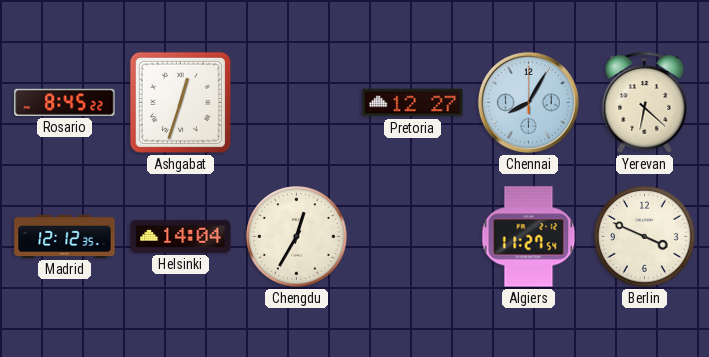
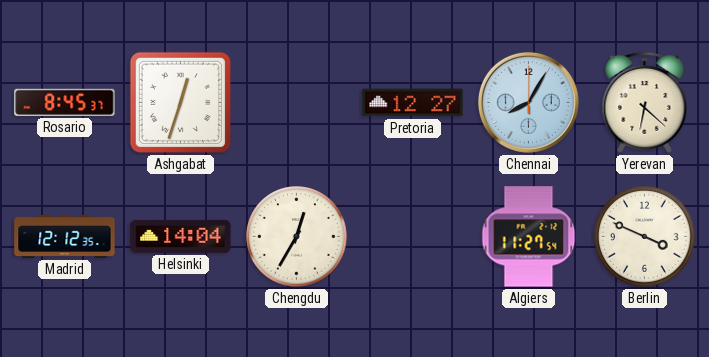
Rosario: 8:45:22 -> 8:45:37 (65, 102)
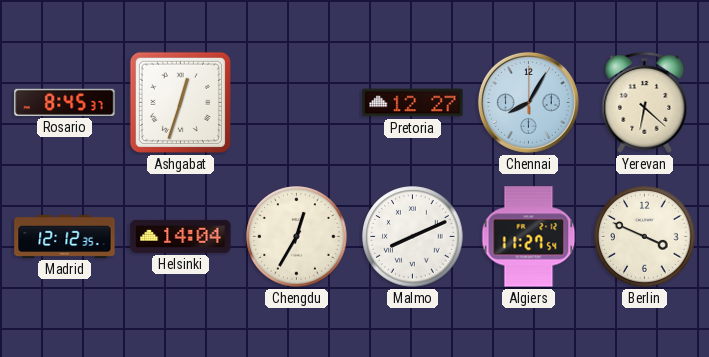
Malmo: none -> 8:11 (413, 237)
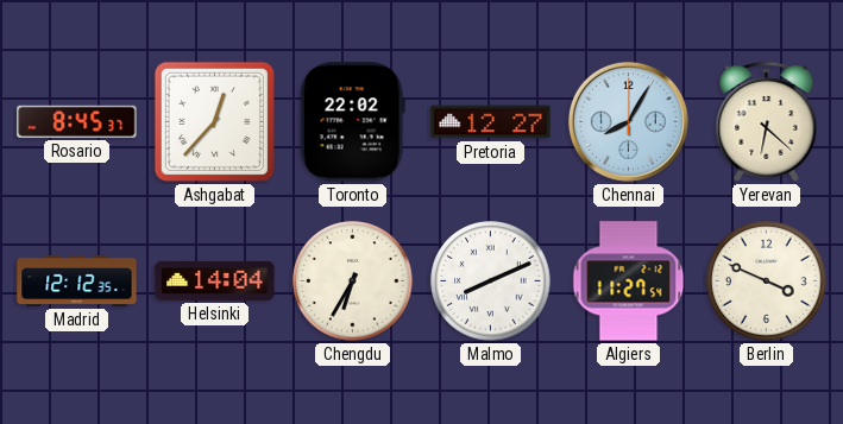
Ashgabat: 12:33 -> 12:37 (214, 121)
Toronto: none -> 22:02 (352, 122)
Chengdu: 12:35 -> 6:35 (353, 281)
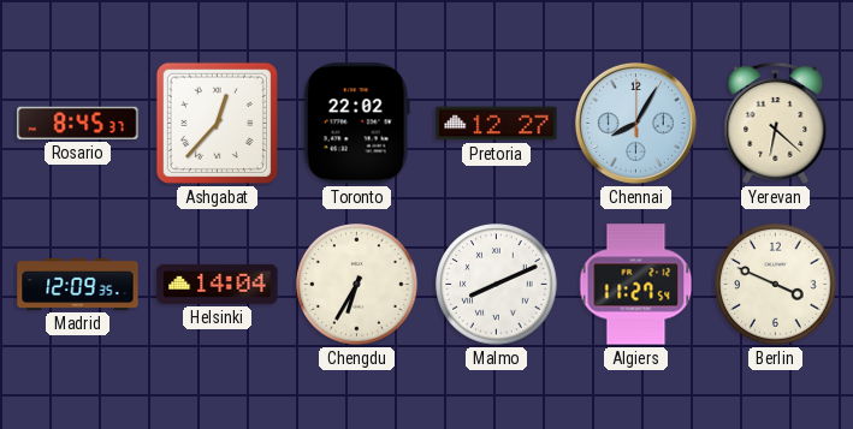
Madrid: 12:12 -> 12:09 (78, 284)
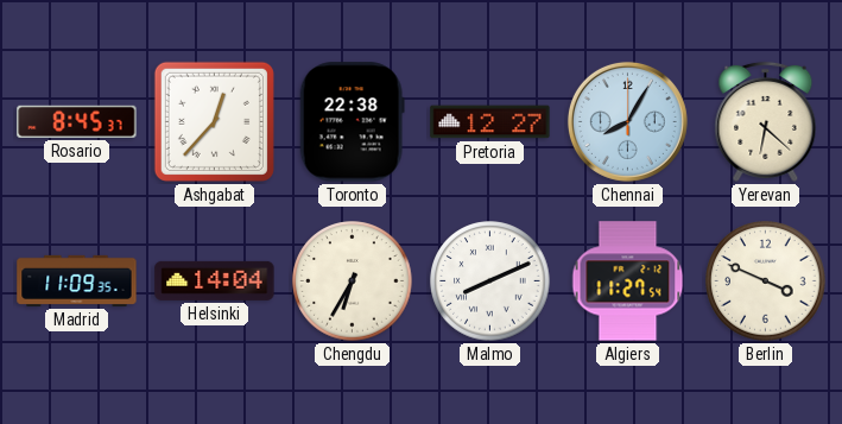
Toronto: 22:02 -> 22:38 (352, 122)
Madrid: 12:09 -> 11:09 (77, 280)
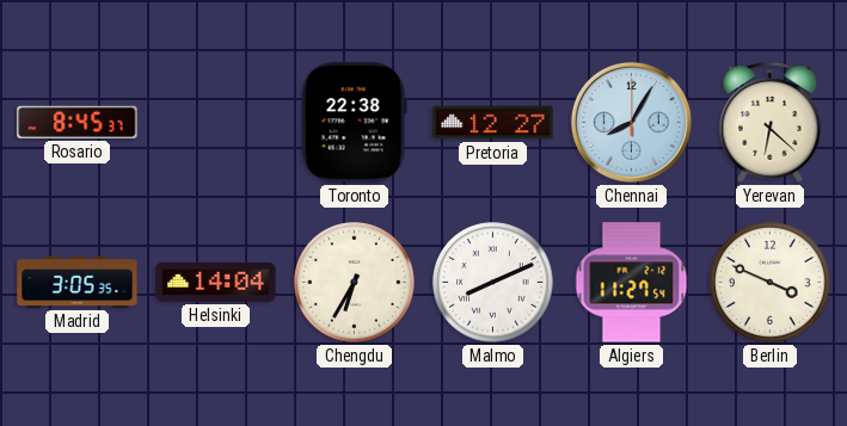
Ashgabat: 12:37 -> none (214, 121)
Madrid: 11:09 -> 3:05 (78, 282)
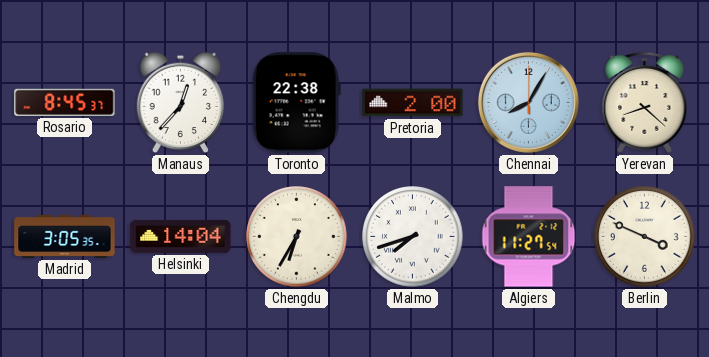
Manaus: none -> 12:37 (181, 103)
Pretoria: 12:27 -> 2:00 (413, 103)
Yerevan: 6:22 -> 8:22 (645, 102)
Malmo: 8:11 -> 7:42 (413, 237)
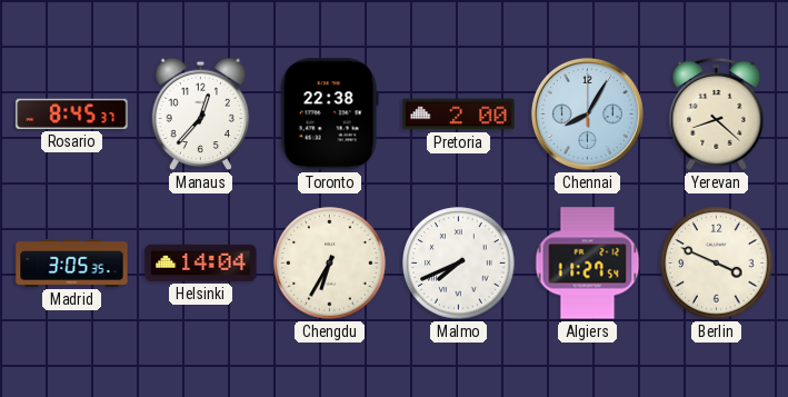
Malmo: 7:42 -> 7:41 (459, 264)
